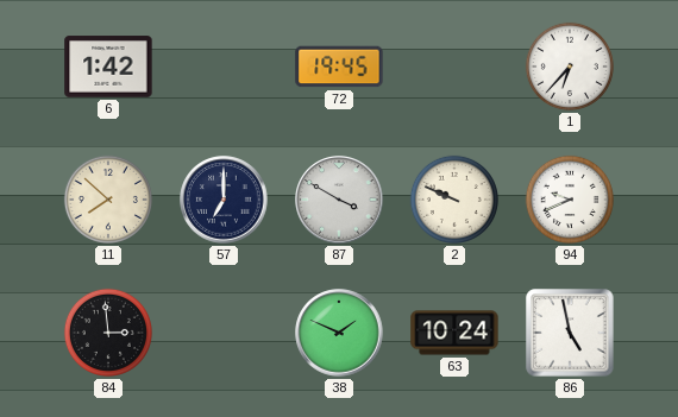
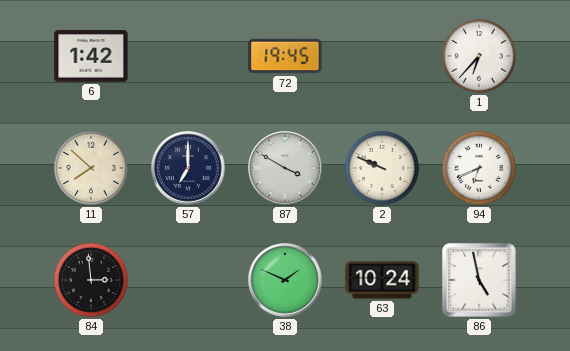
94: 9:41 -> 6:41 (479, 168)
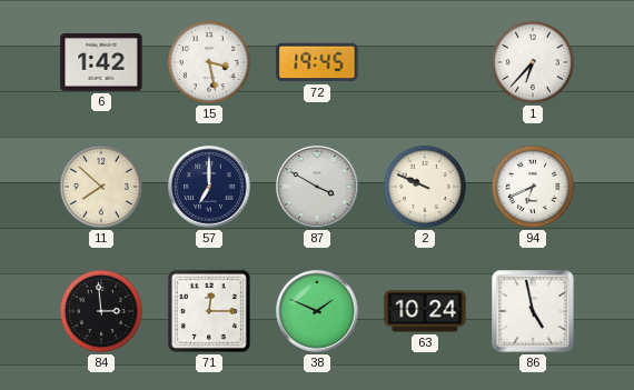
15: none -> 3:28 (209, 62)
71: none -> 12:15 (209, 311)
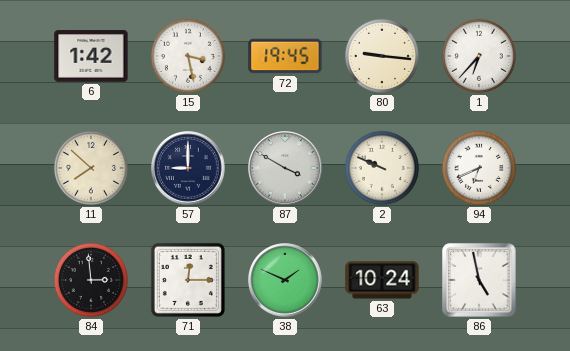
80: none -> 9:16 (382, 56)
57: 7:00 -> 9:00 (188, 168)
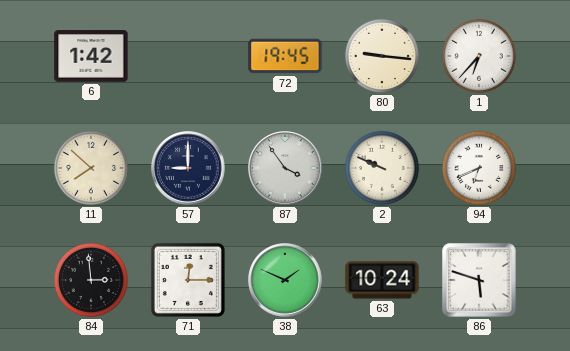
15: 3:28 -> none (188, 56)
87: 3:50 -> 3:54 (285, 168)
86: 4:58 -> 5:48 (479, 280)
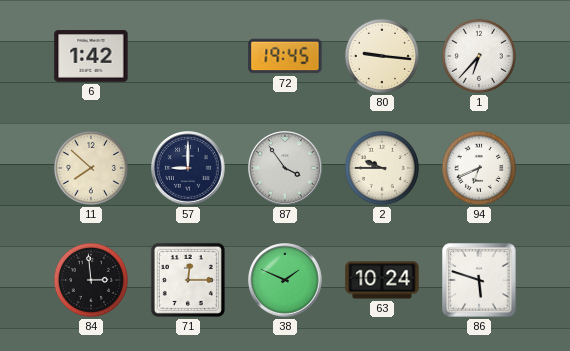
2: 9:49 -> 9:45 (382, 168)
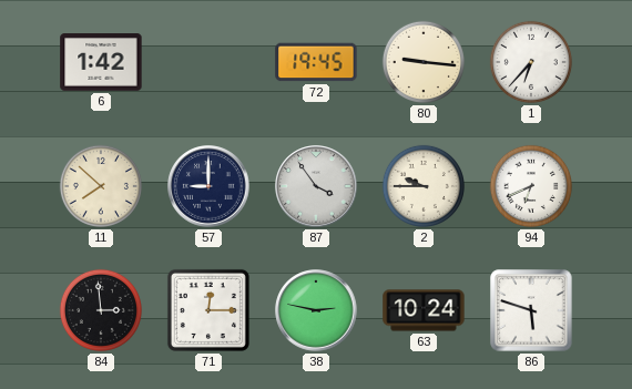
38: 1:49 -> 2:47 (316, 310)
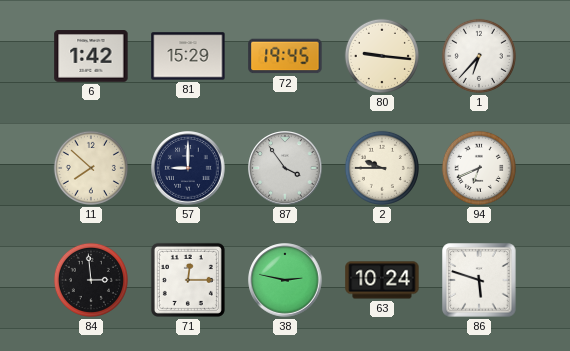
81: none -> 15:29 (188, 56)
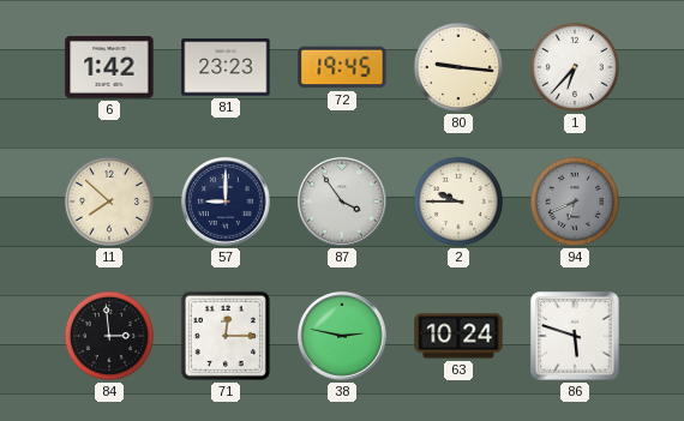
81: 15:29 -> 23:23 (226, 67)
94 dial: white -> grey (575, 202)
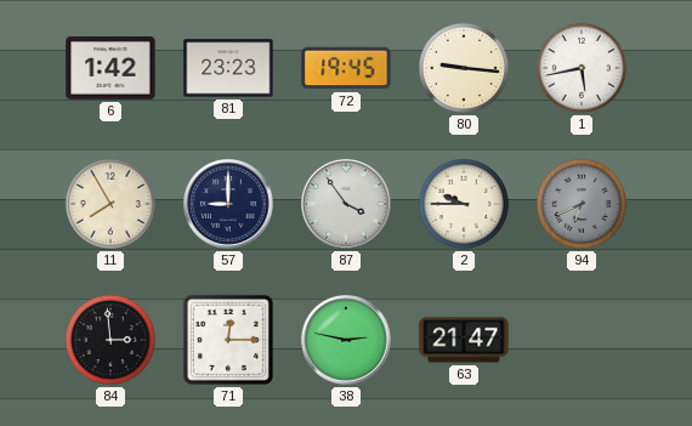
1: 6:37 -> 5:43 (582, 68)
11: 7:52 -> 7:55 (110, 204)
63: 10:24 -> 21:47 (464, 340)
86: 5:48 -> none (575, 336)
